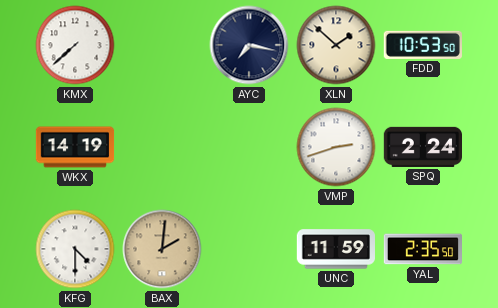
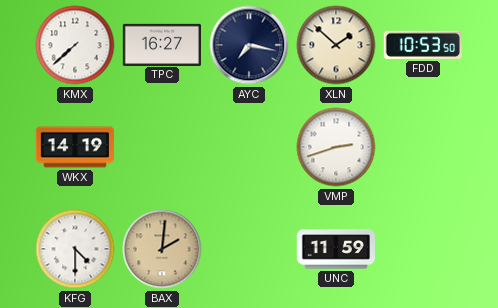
TPC: none -> 16:27 (161, 44)
SPQ: 2:24 -> none (423, 147)
YAL: 2:35 -> none (423, 249)
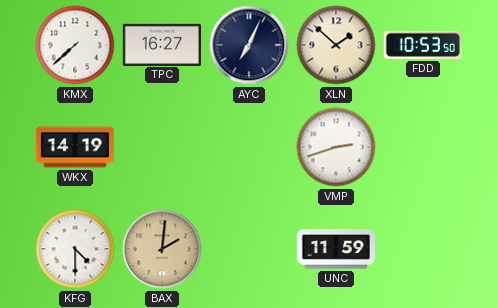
AYC: 7:17 -> 7:04 (249, 45)
